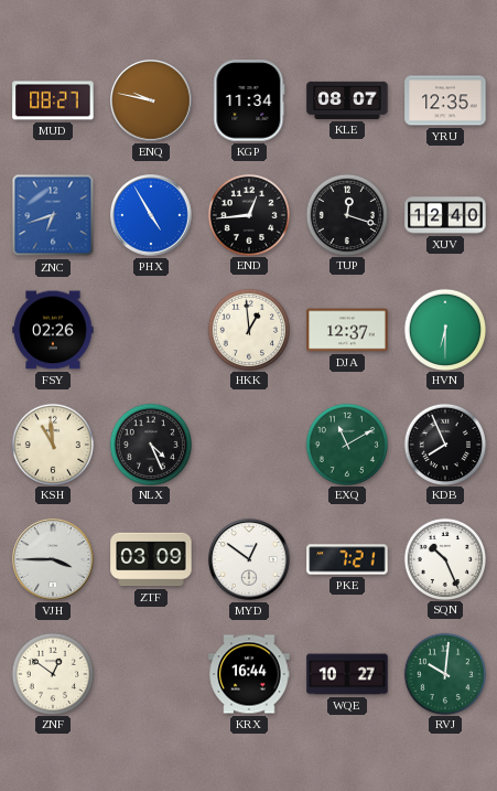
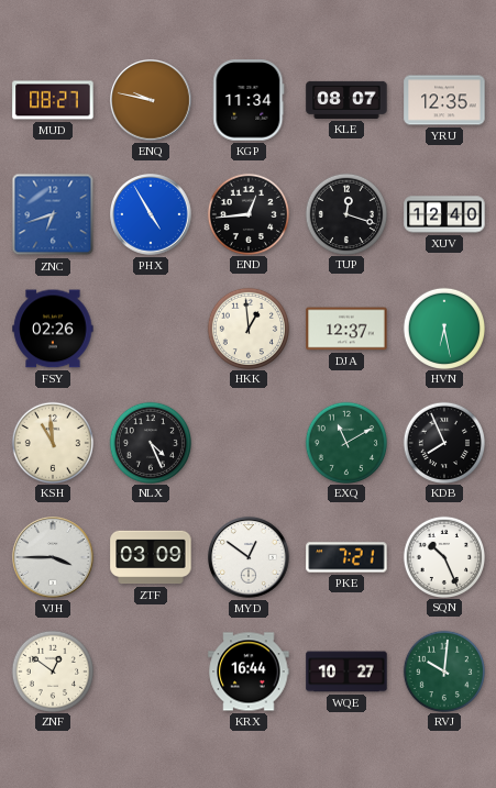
HVN: 6:30 -> 6:28 (443, 328)
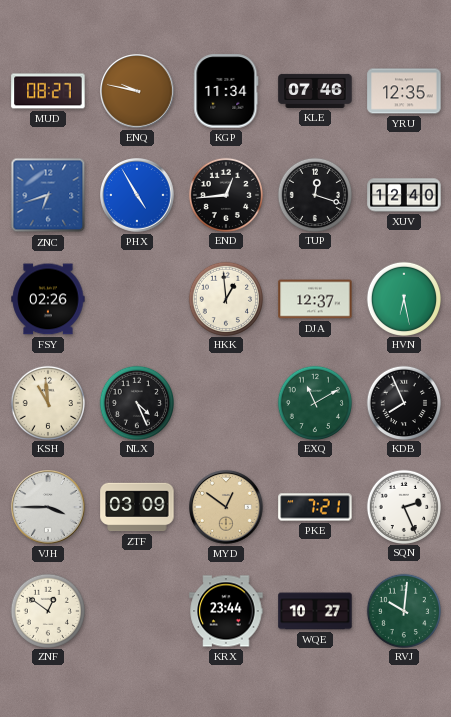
KLE: 08:07 -> 07:46 (315, 91)
MYD dial: white -> champagne (227, 508)
SQN: 10:26 -> 2:26 (403, 506)
KRX: 16:44 -> 23:44 (226, 611)
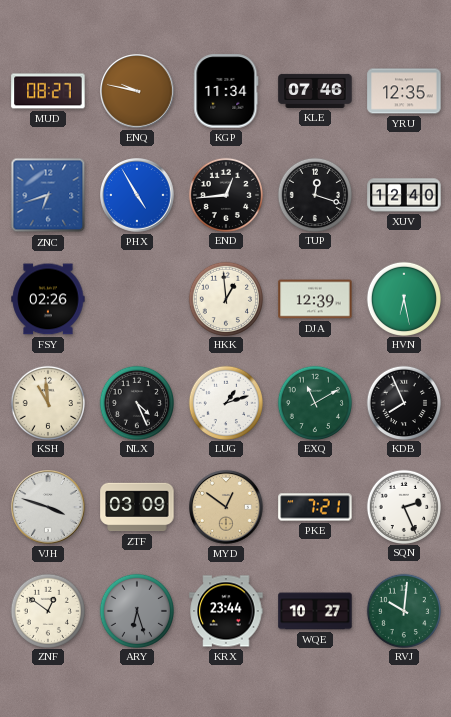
DJA: 12:37 -> 12:39 (315, 299)
LUG: none -> 1:12 (225, 402)
VJH: 3:45 -> 3:48 (49, 508)
ARY: none -> 6:27 (136, 610)
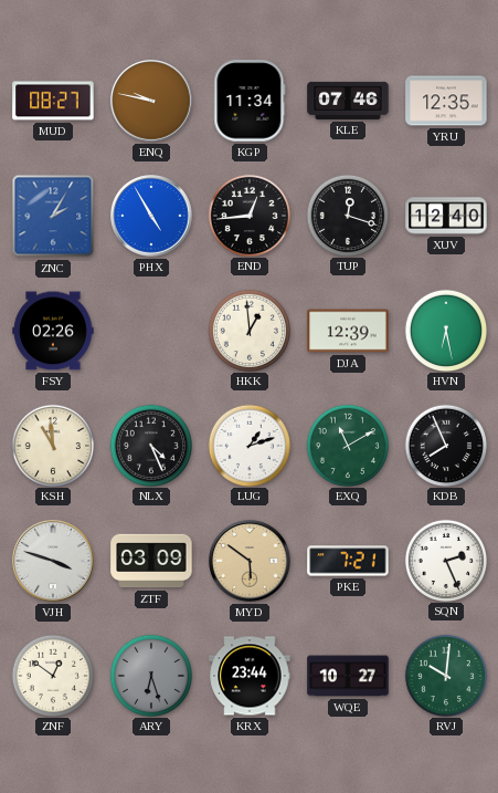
ZNC: 6:42 -> 2:05 (53, 216)
MYD: 12:51 -> 5:51 (251, 562)
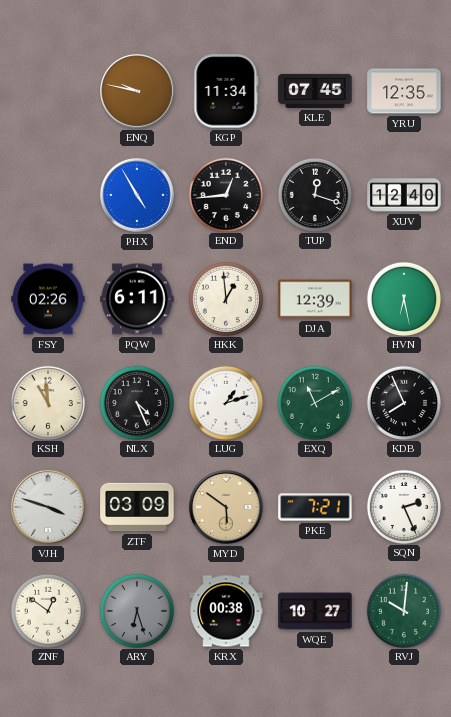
MUD: 08:27 -> none (53, 101)
KLE: 07:46 -> 07:45 (315, 91)
ZNC: 2:05 -> none (53, 216)
PQW: none -> 6:11 (137, 299)
KRX: 23:44 -> 00:38 (226, 611)
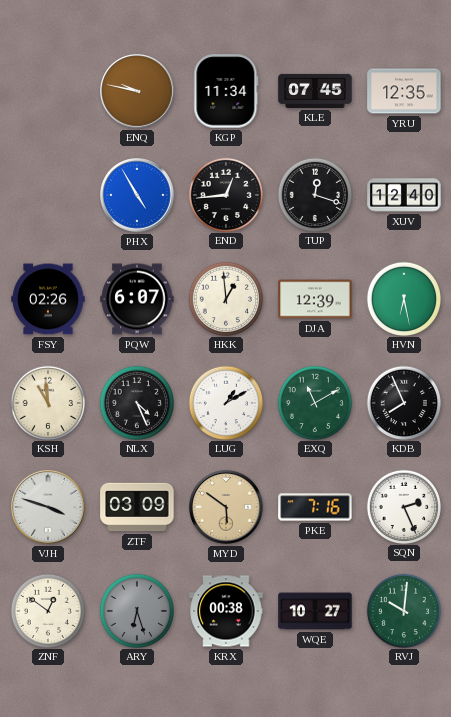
PQW: 6:11 -> 6:07 (137, 299)
LUG: 1:12 -> 1:10 (225, 402)
PKE: 7:21 -> 7:16 (315, 507)
